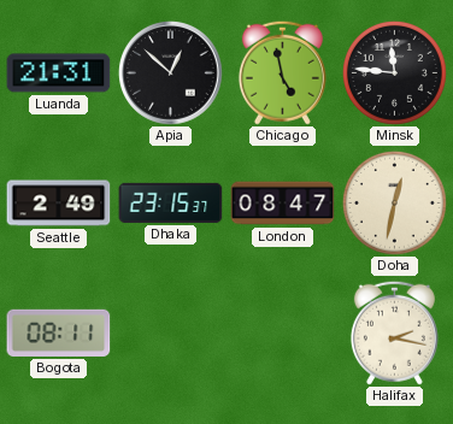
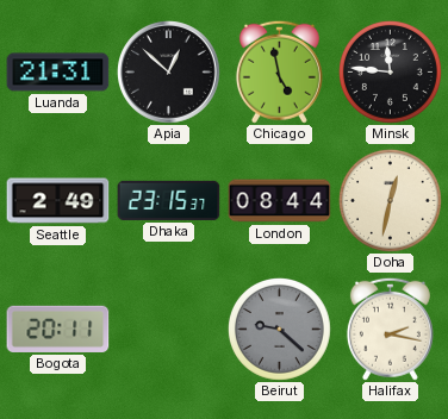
London: 08:47 -> 08:44 (280, 201)
Bogota: 08:11 -> 20:11 (58, 329)
Beirut: none -> 9:22 (279, 329)
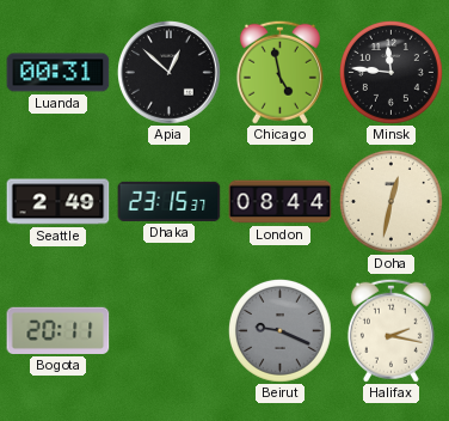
Luanda: 21:31 -> 00:31 (59, 73)
Beirut: 9:22 -> 9:19 (279, 330)
